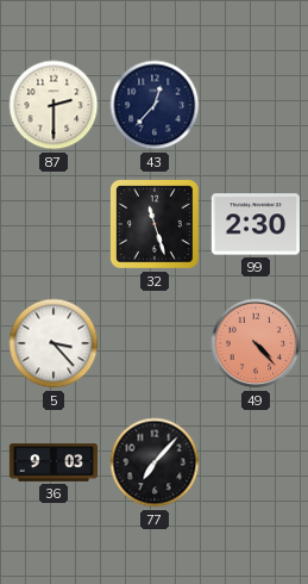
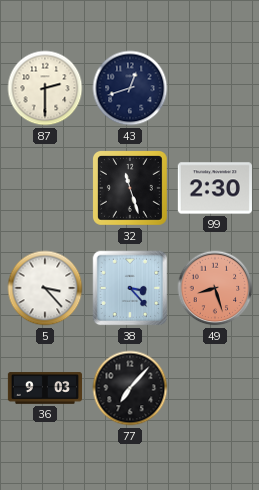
43: 12:37 -> 12:42 (130, 88)
38: none -> 3:23 (130, 288)
49: 4:23 -> 8:27 (215, 288)
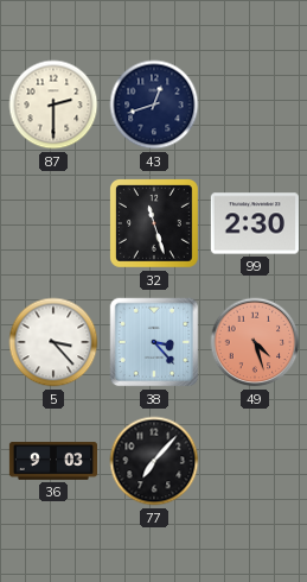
49: 8:27 -> 4:27 (255, 342)
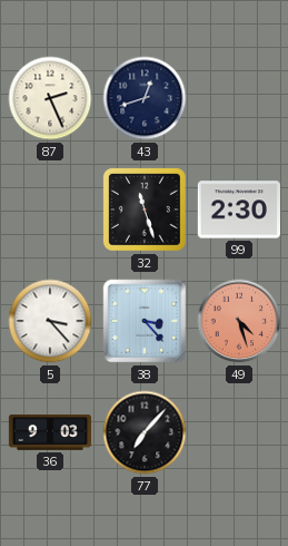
87: 2:30 -> 2:26 (50, 98)
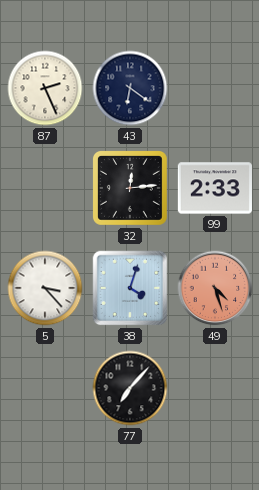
43: 12:42 -> 6:21 (130, 88)
32: 11:27 -> 12:14 (130, 188)
99: 2:30 -> 2:33 (215, 188)
38: 3:23 -> 4:03 (130, 288)
36: 9:03 -> none (49, 432)
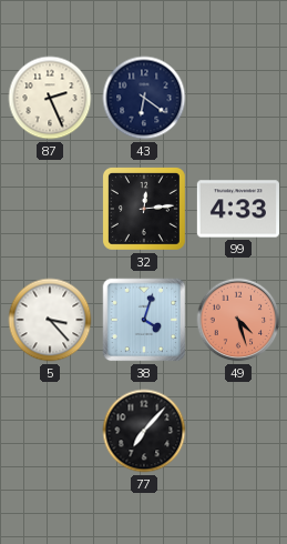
99: 2:33 -> 4:33 (238, 209)
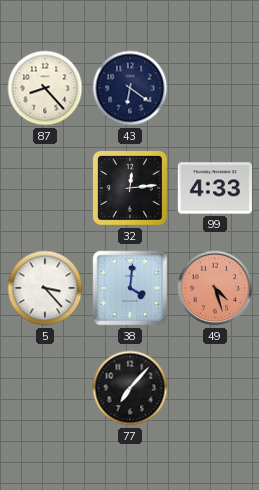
87: 2:26 -> 8:23 (45, 88)
38: 4:03 -> 4:01 (130, 288)
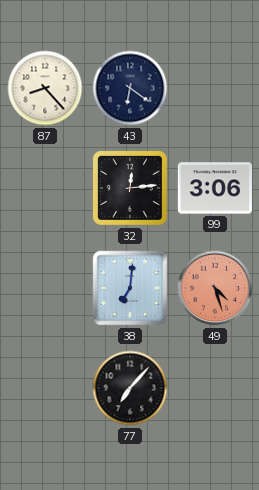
99: 4:33 -> 3:06 (215, 188)
5: 3:23 -> none (45, 288)
38: 4:01 -> 7:01 (130, 288)
